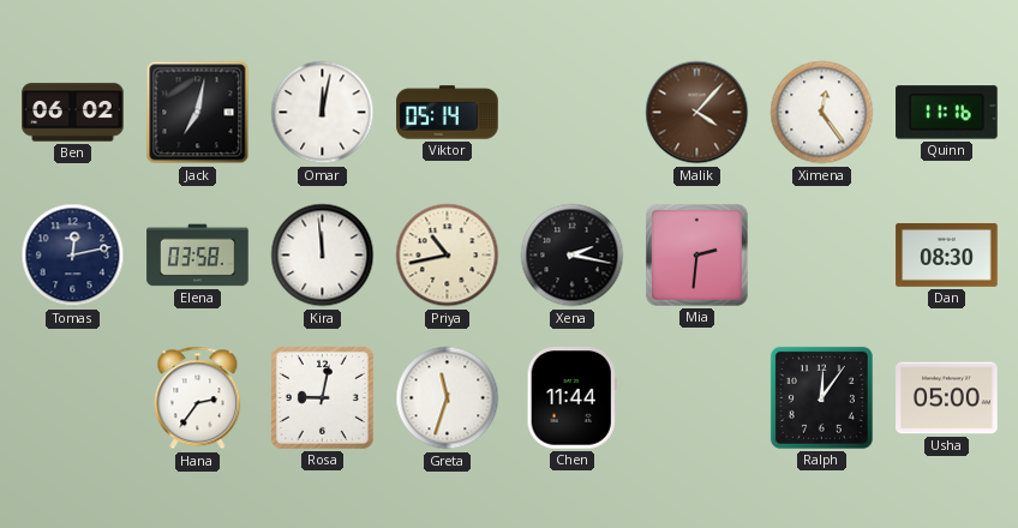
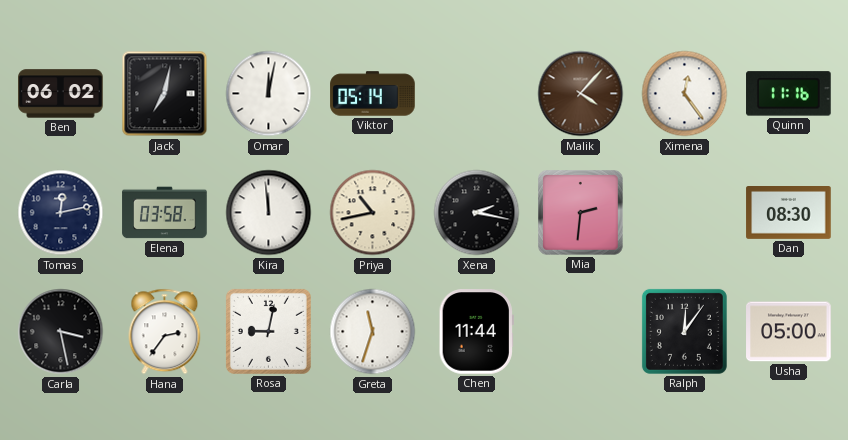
Carla: none -> 3:28 (61, 332)
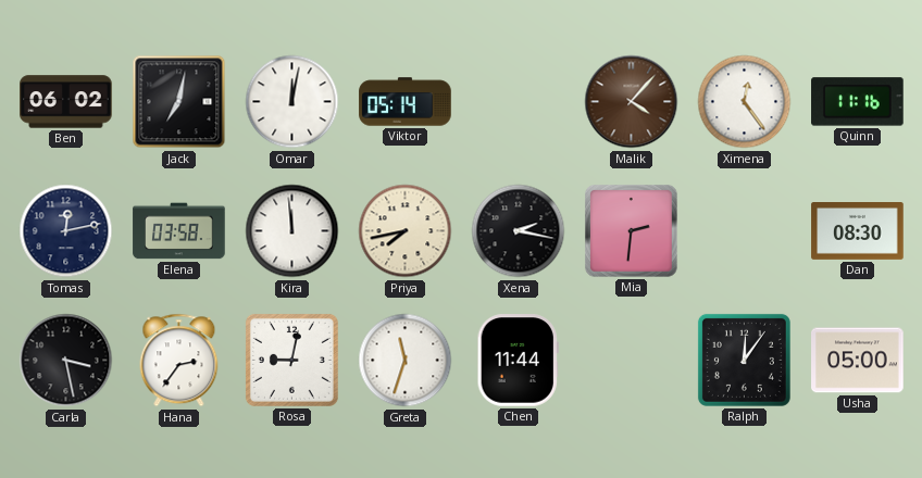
Priya: 10:43 -> 7:43 (406, 231)
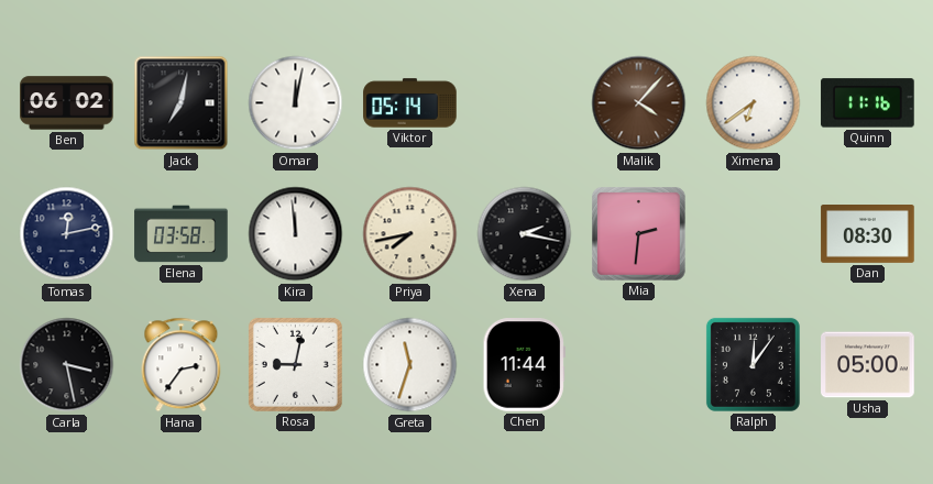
Ximena: 12:24 -> 6:39 (754, 103)
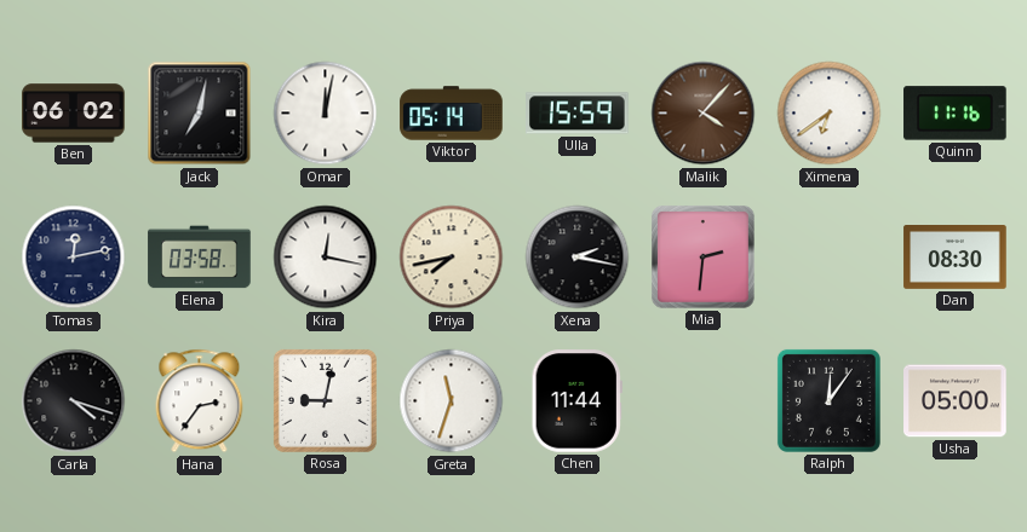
Ulla: none -> 15:59 (578, 114)
Kira: 11:59 -> 12:17 (326, 258)
Carla: 3:28 -> 4:18 (74, 401)
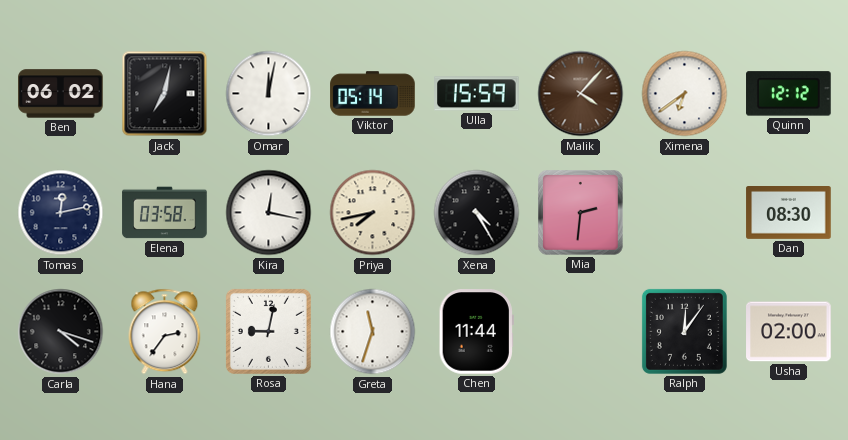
Quinn: 11:16 -> 12:12 (789, 94)
Xena: 2:17 -> 4:25 (477, 213)
Usha: 05:00 -> 02:00 (789, 332)
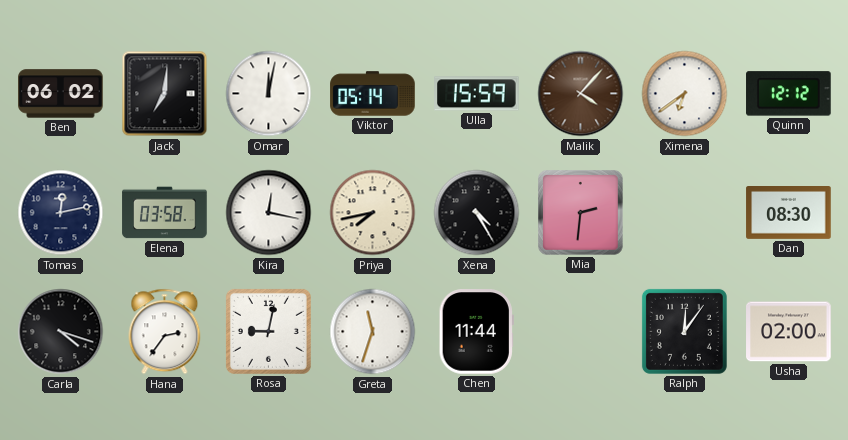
Jack: 7:02 -> 7:01 (165, 94)
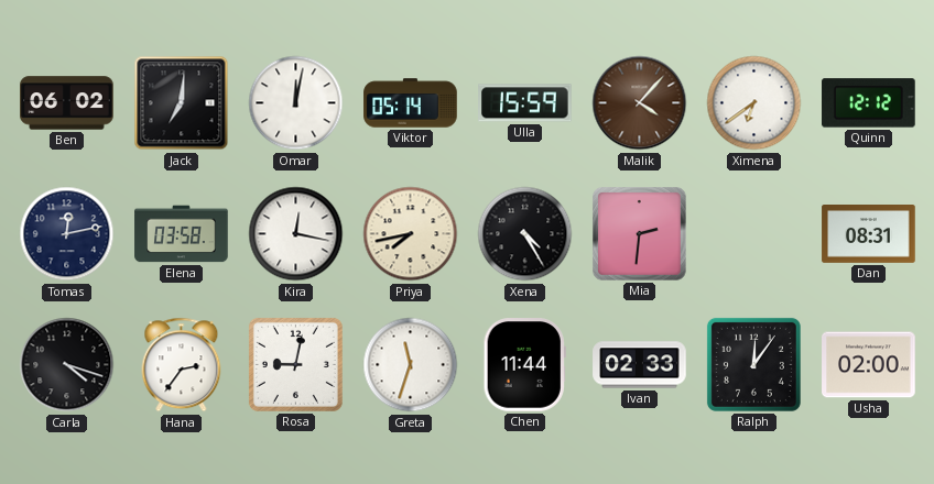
Dan: 08:30 -> 08:31 (869, 234)
Ivan: none -> 02:33 (640, 365)
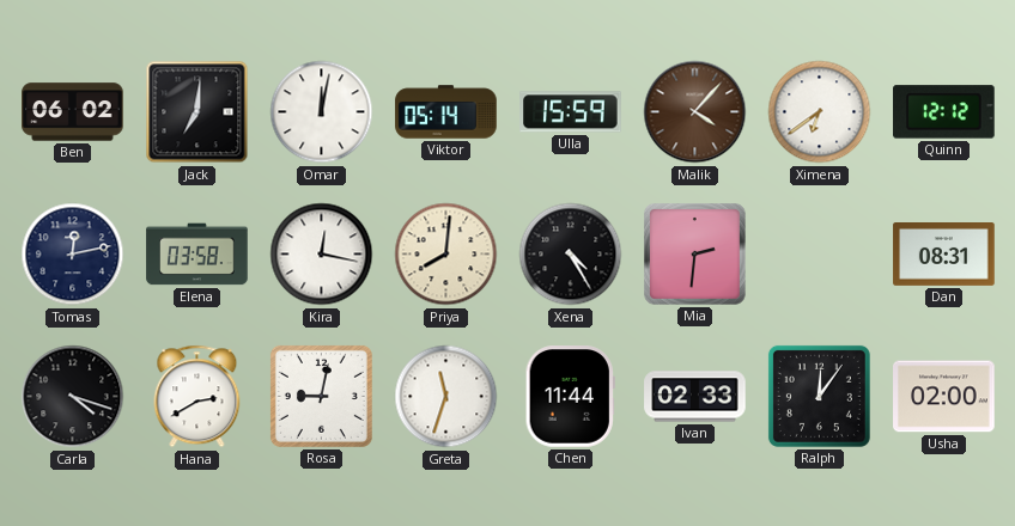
Priya: 7:43 -> 8:01 (446, 255)
Hana: 2:36 -> 2:40 (197, 397)
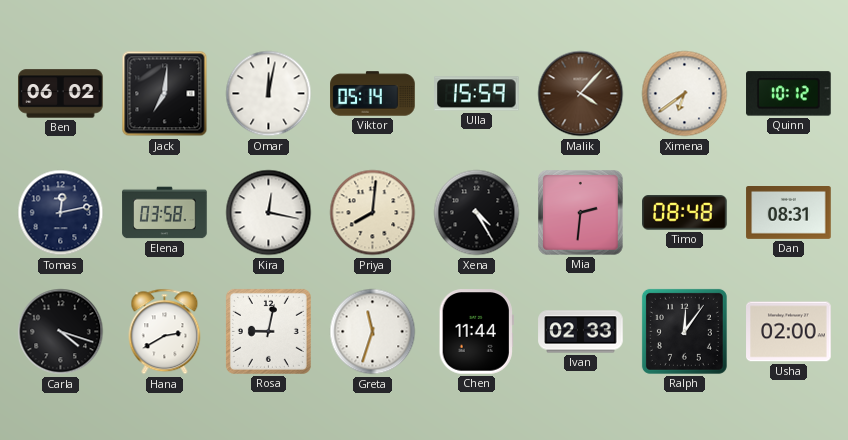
Quinn: 12:12 -> 10:12 (789, 94)
Timo: none -> 08:48 (685, 213)
